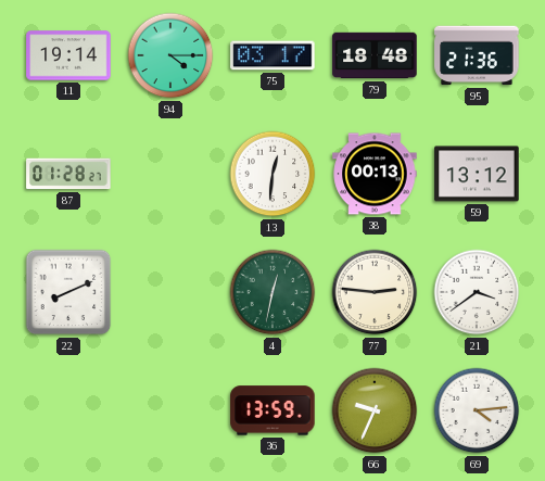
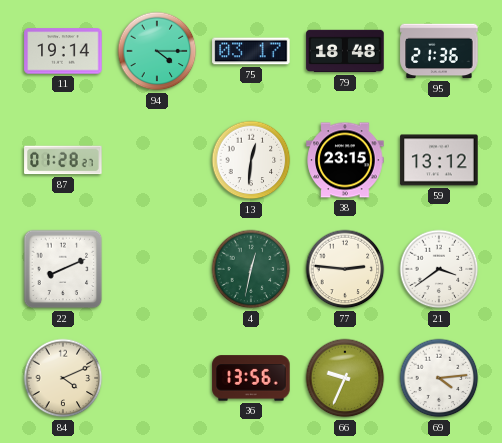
38: 00:13 -> 23:15 (345, 160)
84: none -> 4:11 (63, 378)
36: 13:59 -> 13:56 (251, 378)
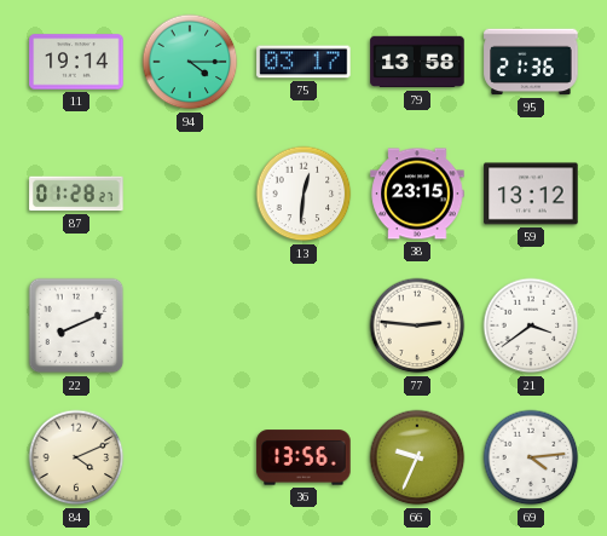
79: 18:48 -> 13:58 (417, 62)
4: 12:32 -> none (251, 269)
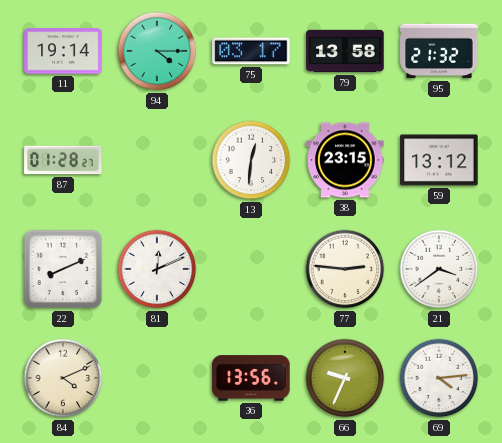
95: 21:36 -> 21:32 (439, 51)
81: none -> 12:11 (157, 269)
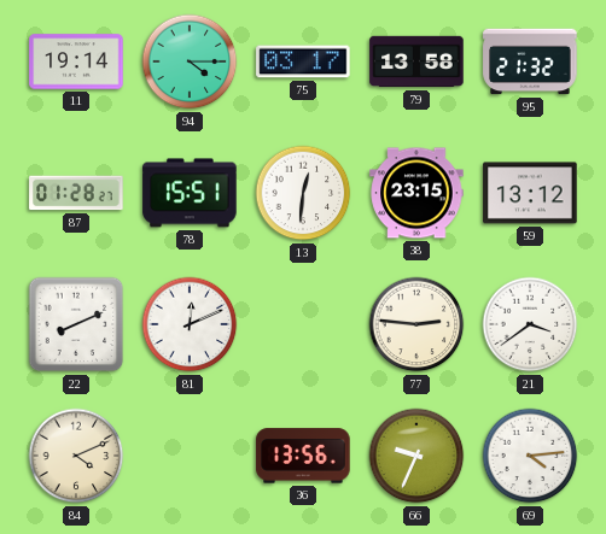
78: none -> 15:51 (190, 193)
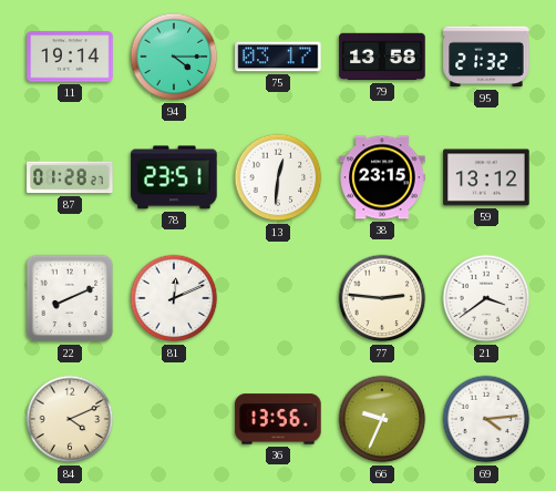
78: 15:51 -> 23:51 (174, 177)
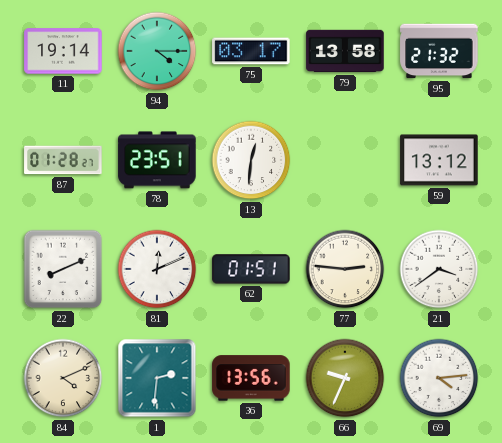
38: 23:15 -> none (382, 177)
62: none -> 01:51 (251, 269)
1: none -> 2:31 (157, 378)
